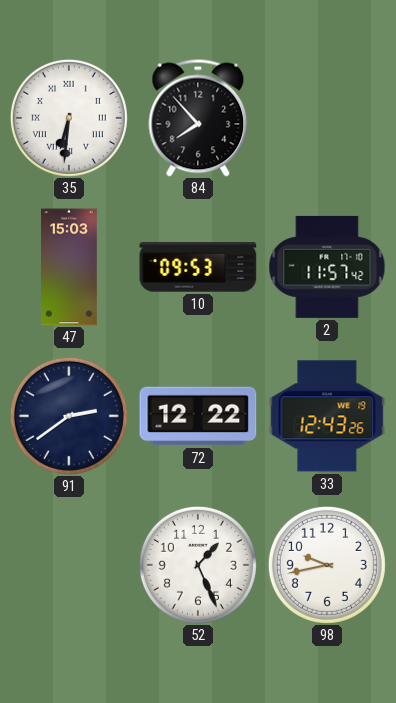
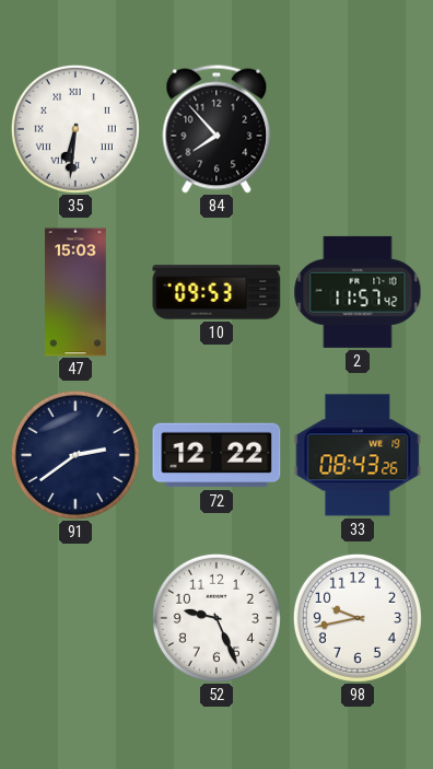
33: 12:43 -> 08:43 (358, 455)
52: 1:26 -> 9:26 (216, 618)
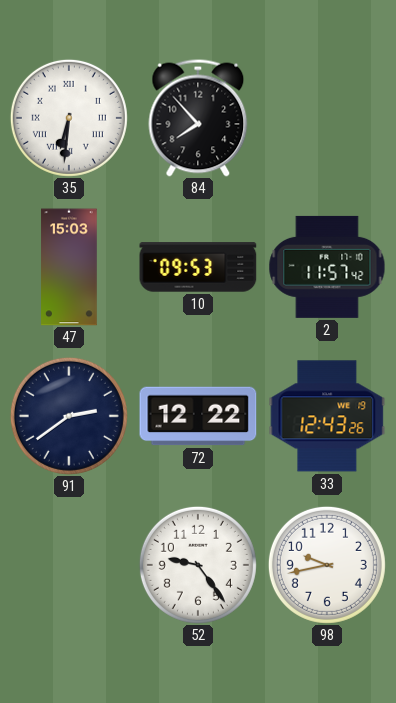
33: 08:43 -> 12:43 (327, 416)
52: 9:26 -> 9:24 (198, 565)
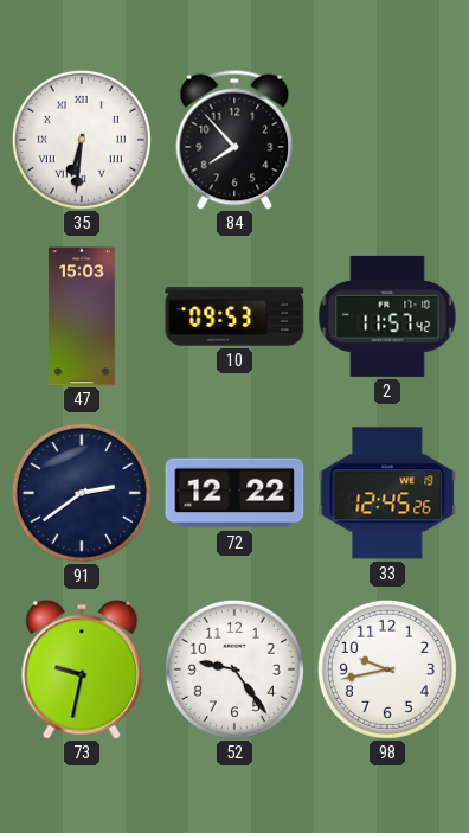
33: 12:43 -> 12:45 (387, 493)
73: none -> 9:32 (82, 669)
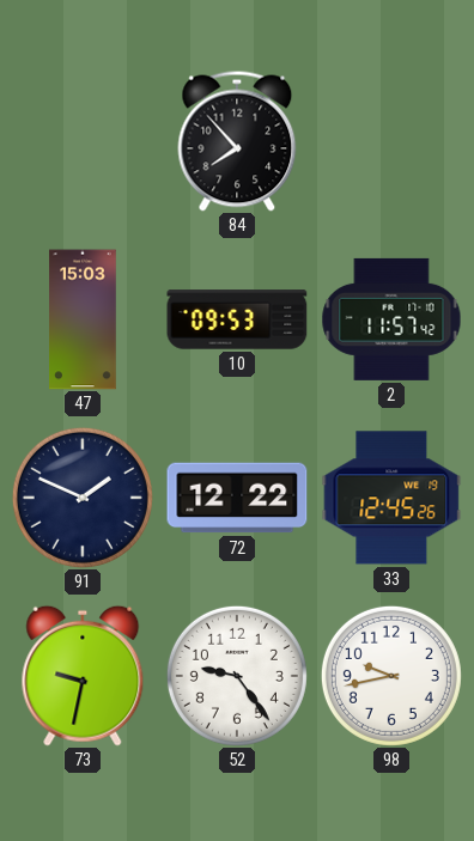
35: 6:31 -> none (82, 140)
91: 2:39 -> 1:49 (83, 498)
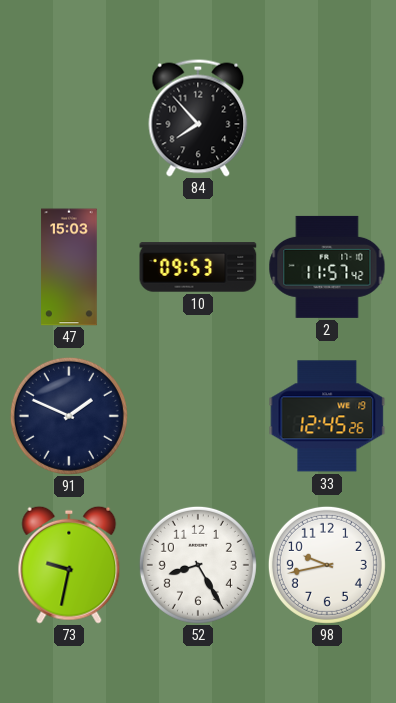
72: 12:22 -> none (237, 498)
52: 9:24 -> 8:25 (198, 565)
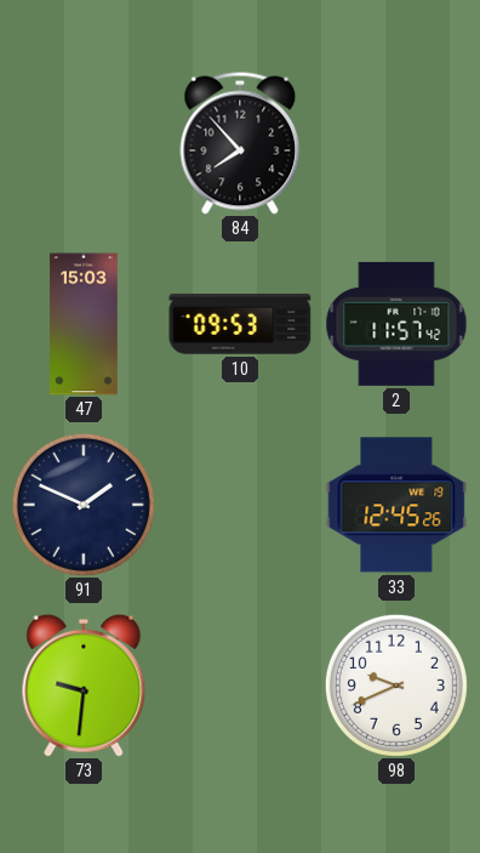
73: 9:32 -> 9:31 (84, 686)
52: 8:25 -> none (198, 565)
98: 9:43 -> 9:41 (396, 686)
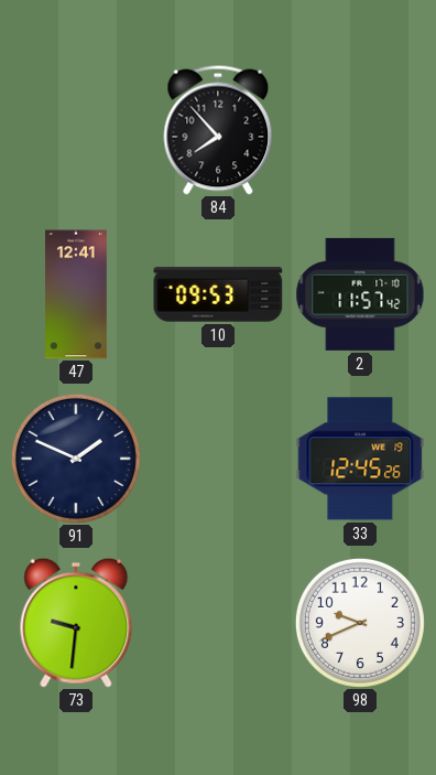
47: 15:03 -> 12:41 (76, 294)
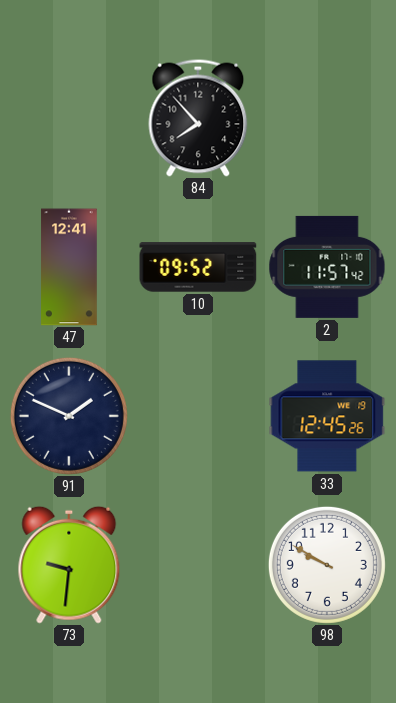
10: 09:53 -> 09:52 (198, 267)
98: 9:41 -> 9:50 (327, 565)
